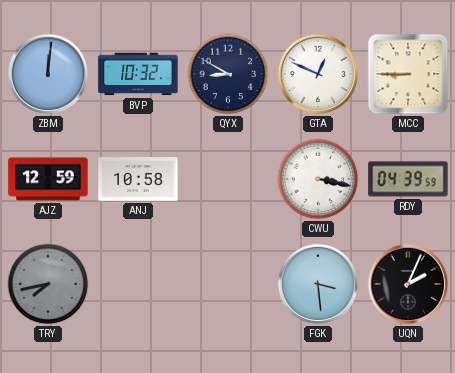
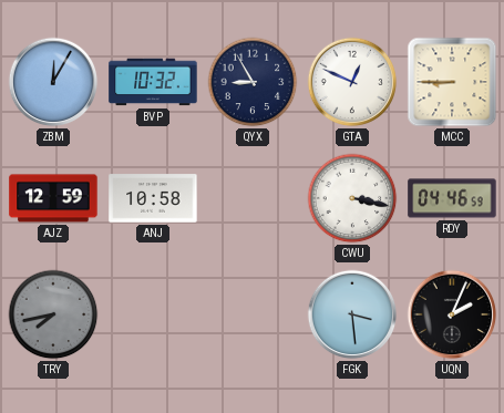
ZBM: 12:01 -> 12:05 (53, 82)
QYX: 8:50 -> 8:55 (253, 82)
RDY: 04:39 -> 04:46 (452, 198)
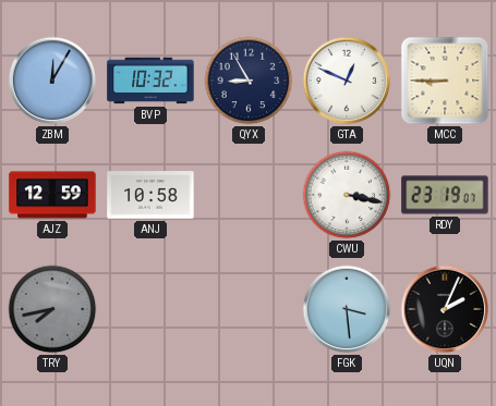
RDY: 04:46 -> 23:19 (445, 195)
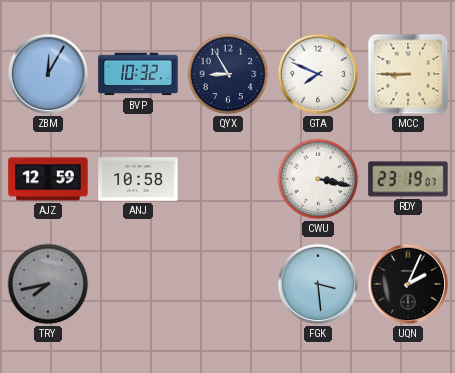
GTA: 12:49 -> 7:49 (318, 74)
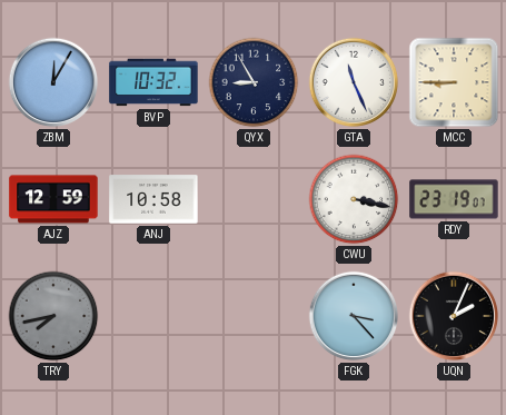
GTA: 7:49 -> 11:26 (354, 82)
FGK: 3:29 -> 3:23 (354, 316)
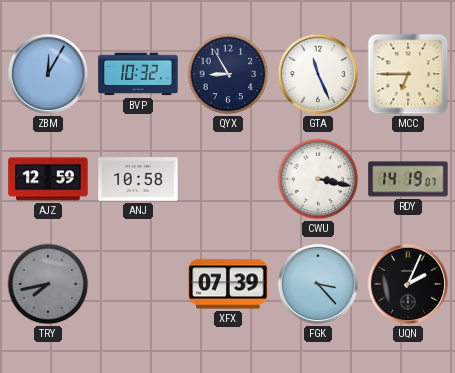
MCC: 8:45 -> 6:45 (408, 74)
RDY: 23:19 -> 14:19 (408, 179)
XFX: none -> 07:39 (228, 284)
